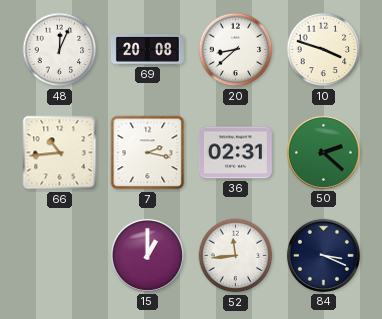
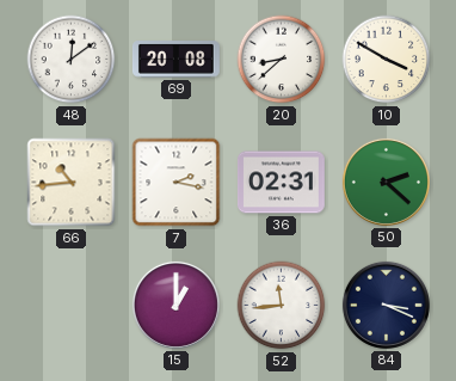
48: 12:04 -> 12:09 (72, 60)
10: 3:48 -> 3:50 (387, 60)
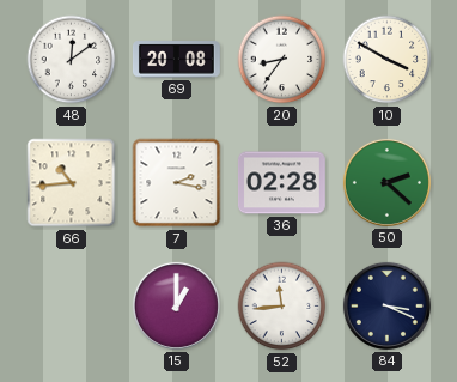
20: 8:38 -> 8:36 (282, 60)
36: 02:31 -> 02:28 (281, 183)
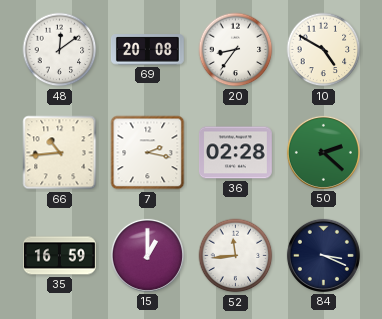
10: 3:50 -> 4:50 (324, 50)
35: none -> 16:59 (60, 256)
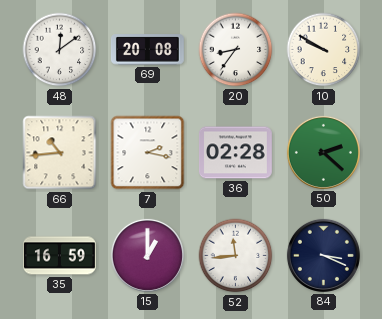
10: 4:50 -> 9:50 (324, 50)
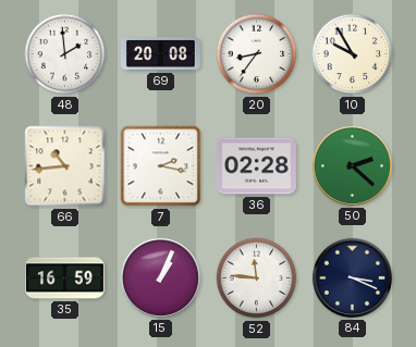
48: 12:09 -> 1:59 (65, 54)
10: 9:50 -> 9:55 (353, 54)
15: 1:00 -> 1:04 (160, 277)
52: 11:44 -> 11:46 (257, 278)
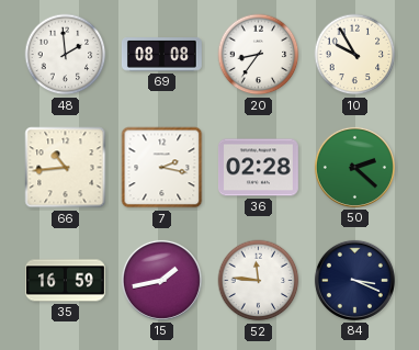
69: 20:08 -> 08:08 (161, 55)
15: 1:04 -> 1:43 (161, 280)
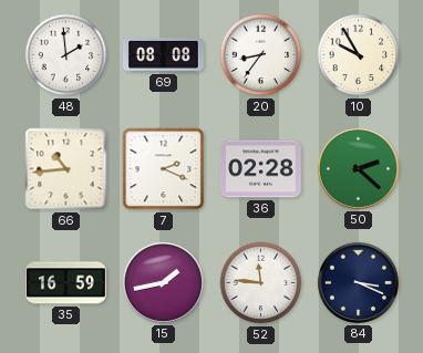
7: 2:17 -> 2:19 (164, 169)
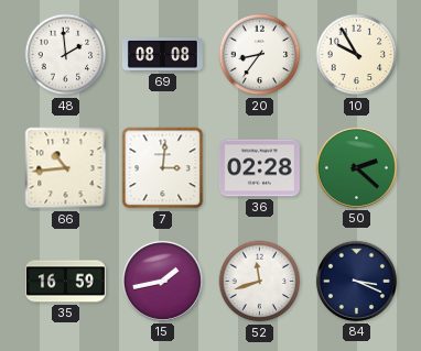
7: 2:19 -> 3:01 (163, 168)
52: 11:46 -> 11:42 (260, 282)
